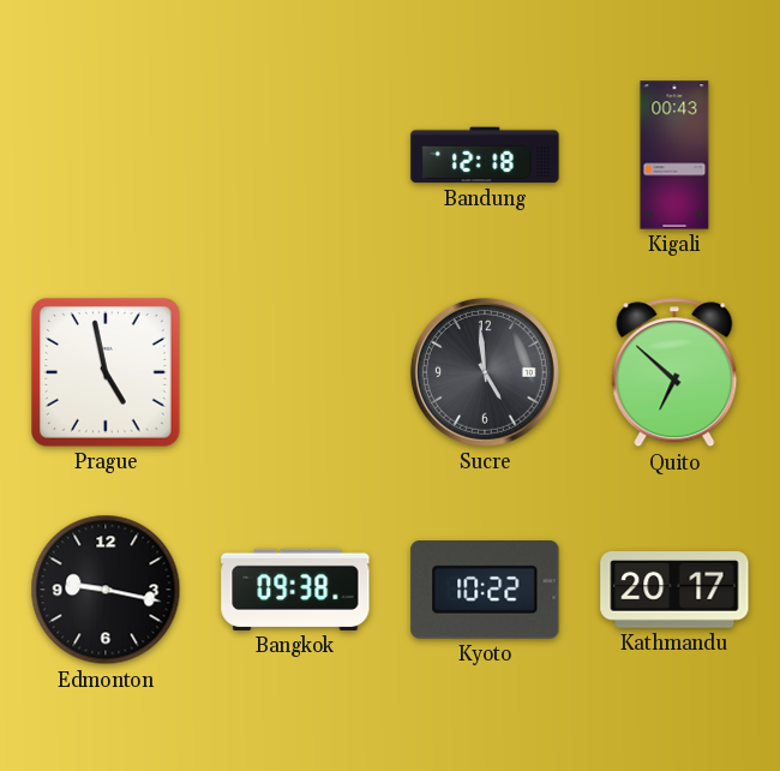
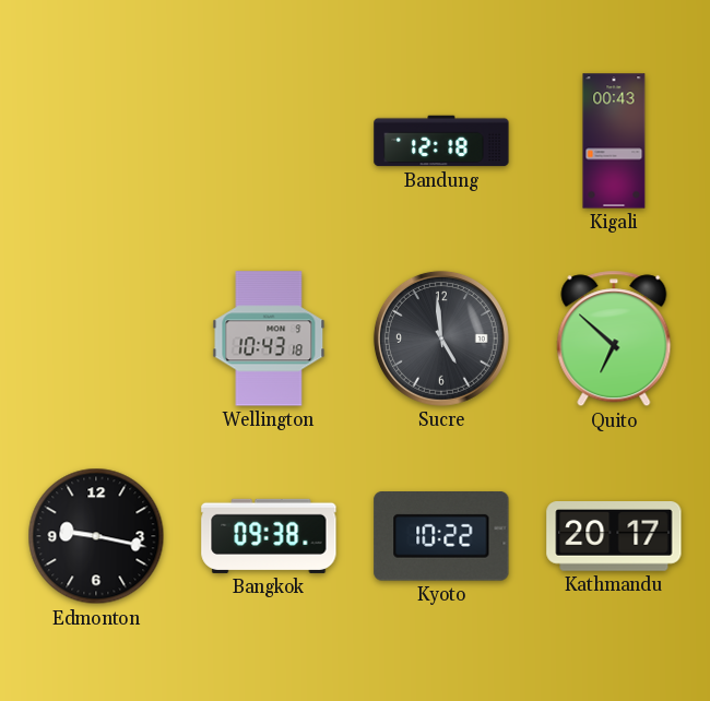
Prague: 4:58 -> none (106, 372)
Wellington: none -> 10:43 (269, 338)
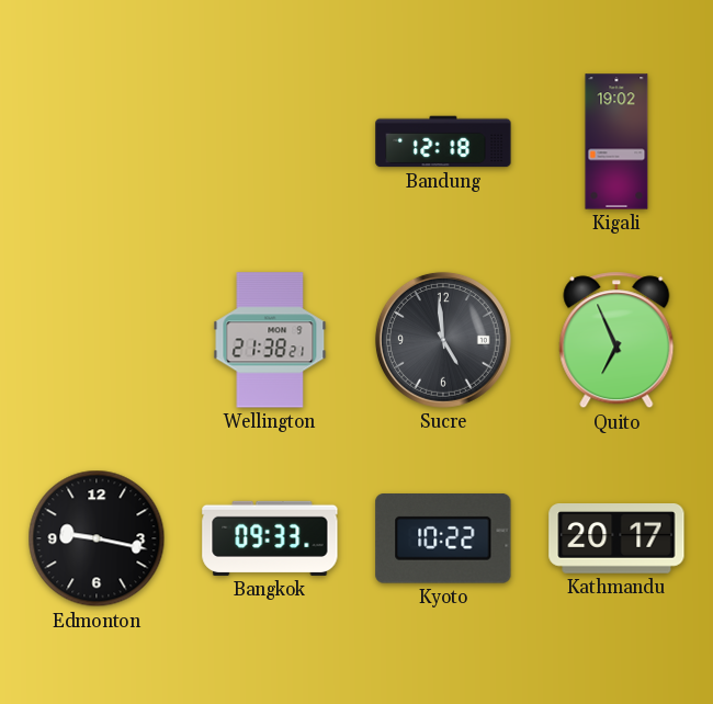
Kigali: 00:43 -> 19:02 (616, 141)
Wellington: 10:43 -> 21:38 (270, 340)
Quito: 6:52 -> 6:56 (616, 340)
Bangkok: 09:38 -> 09:33 (270, 538)
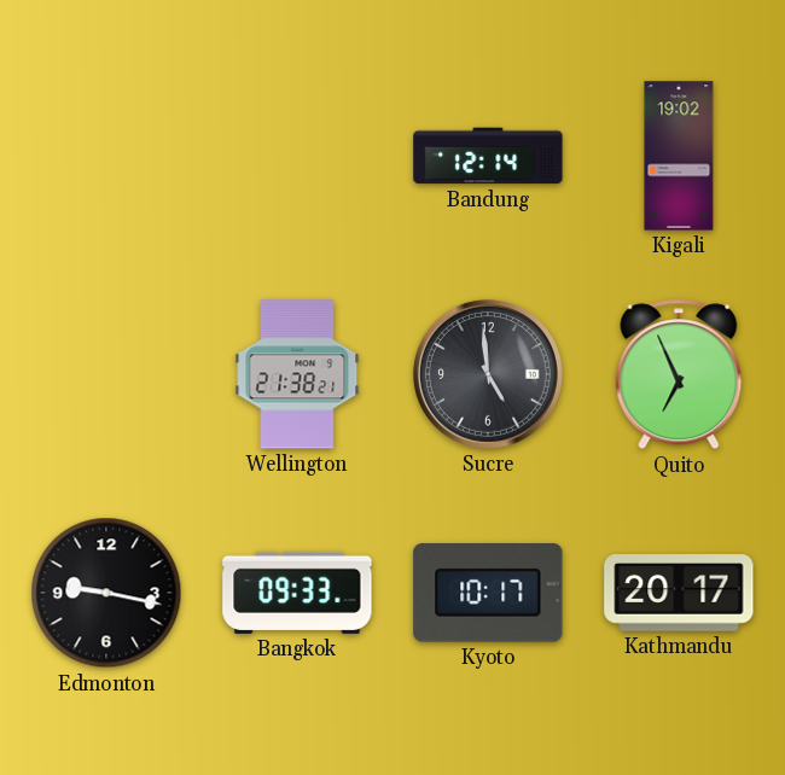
Bandung: 12:18 -> 12:14 (488, 156)
Kyoto: 10:22 -> 10:17 (488, 594)
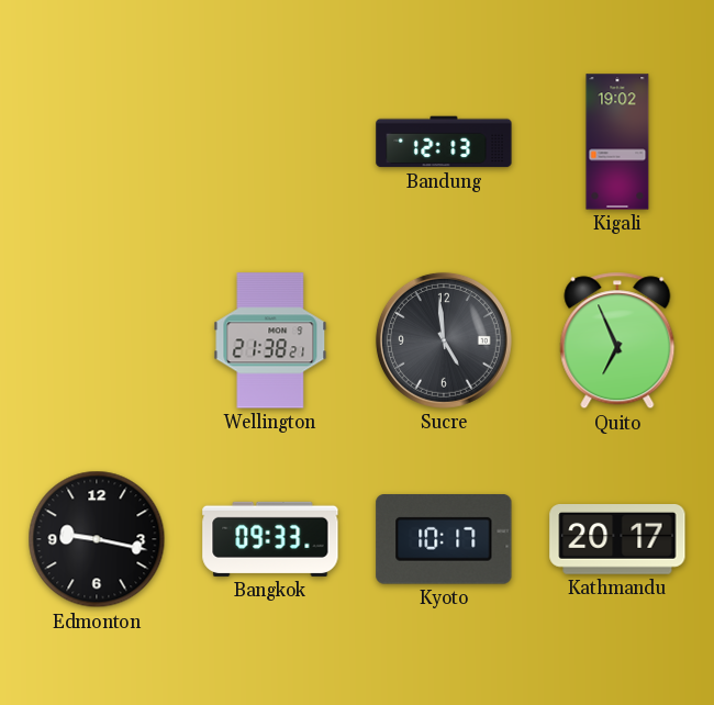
Bandung: 12:14 -> 12:13 (444, 142)
